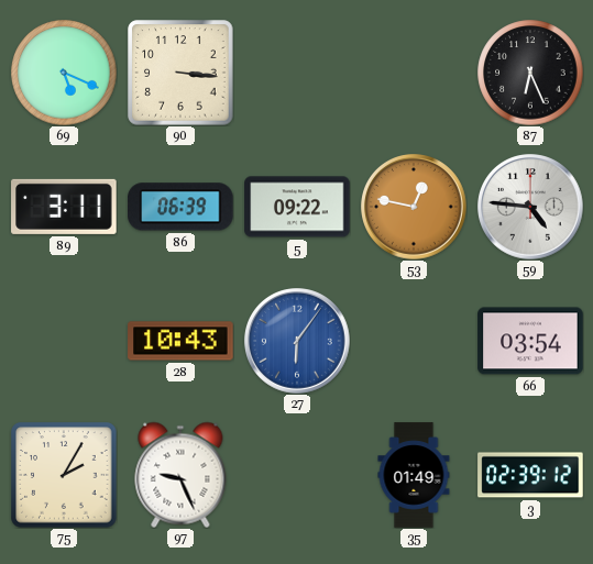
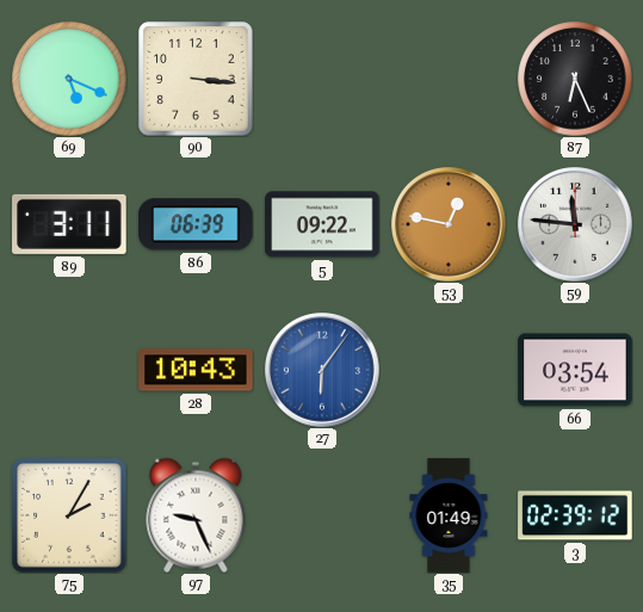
59: 4:46 -> 11:46 (575, 224)
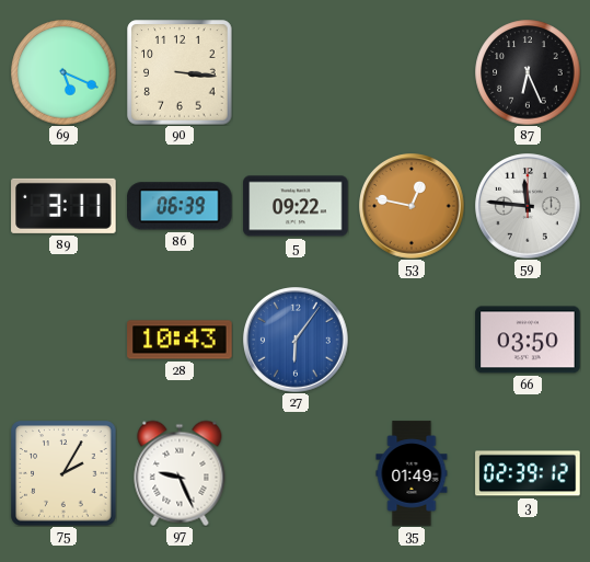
66: 03:54 -> 03:50 (528, 340)
